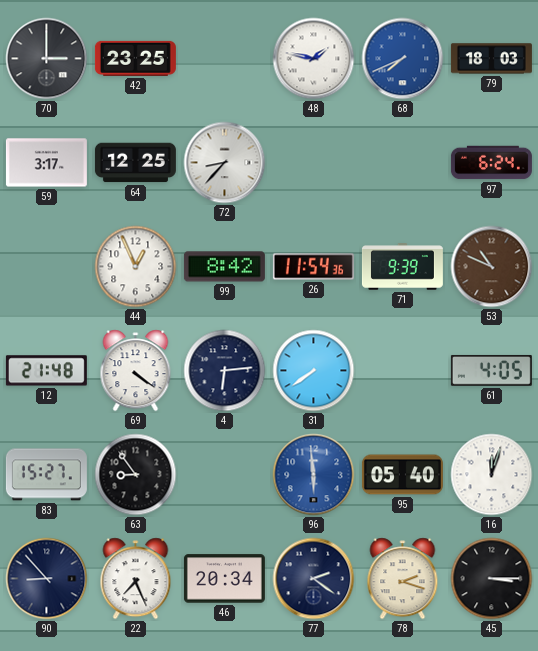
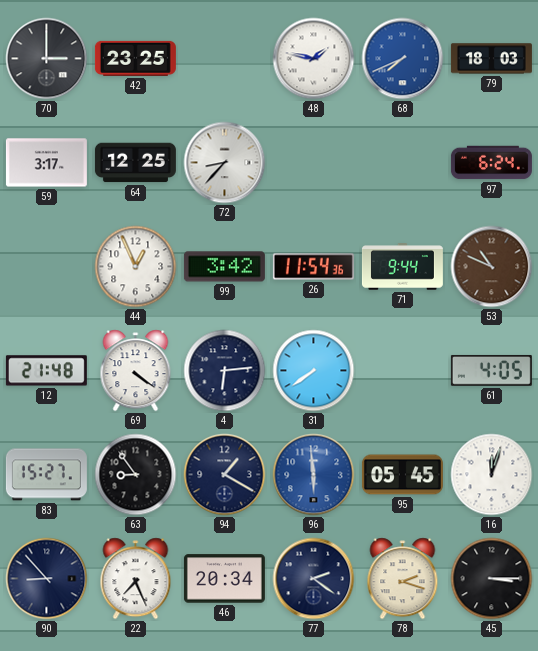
99: 8:42 -> 3:42 (224, 267)
71: 9:39 -> 9:44 (402, 267)
94: none -> 1:20 (225, 475)
95: 05:40 -> 05:45 (402, 475)
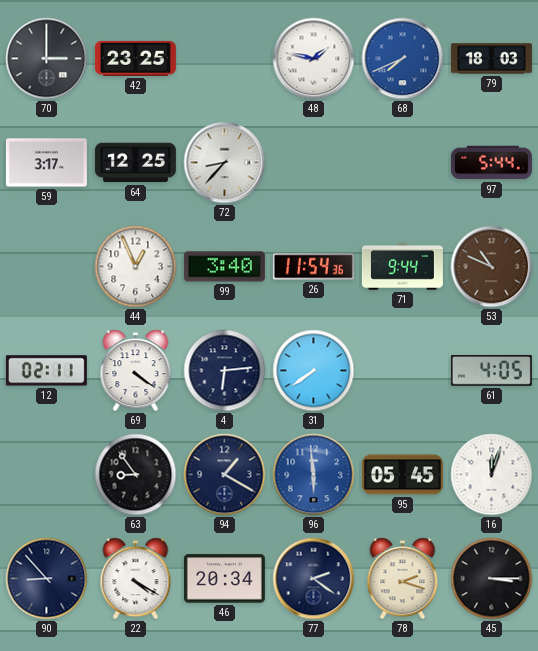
97: 6:24 -> 5:44 (491, 163)
99: 3:42 -> 3:40 (224, 267)
12: 21:48 -> 02:11 (46, 371)
83: 15:27 -> none (46, 475)
22: 7:26 -> 4:20 (136, 579)
